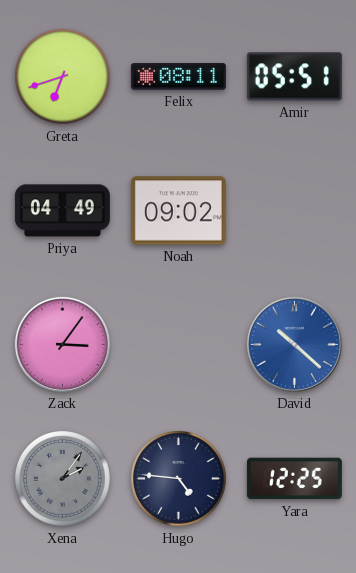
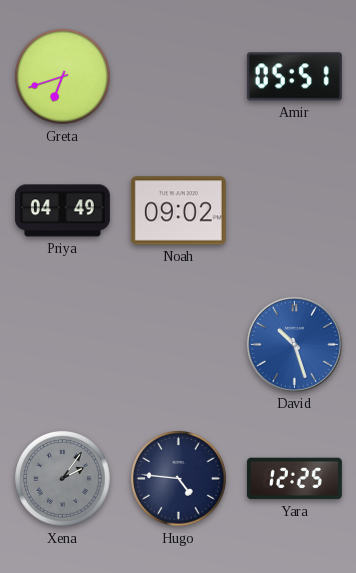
Felix: 08:11 -> none (178, 77)
Zack: 3:06 -> none (62, 344)
David: 10:22 -> 10:27 (294, 344)
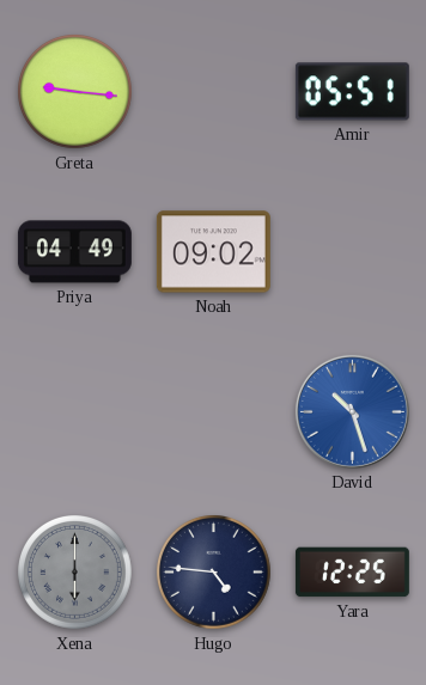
Greta: 6:42 -> 9:16 (75, 92)
Xena: 2:06 -> 6:00 (75, 573)
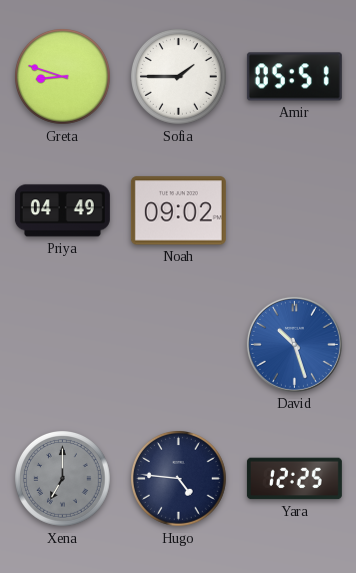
Greta: 9:16 -> 8:48 (63, 77)
Sofia: none -> 1:45 (179, 77)
Xena: 6:00 -> 7:00 (63, 479)
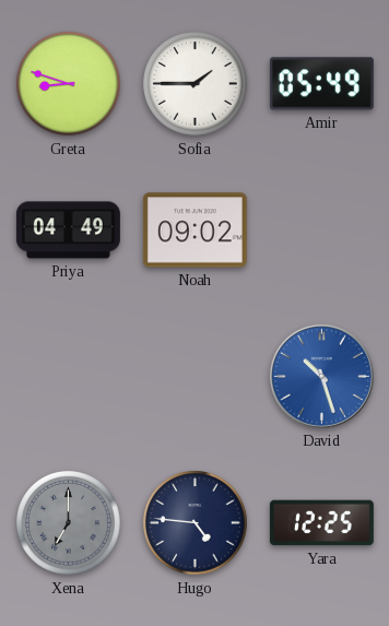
Amir: 05:51 -> 05:49 (321, 84)
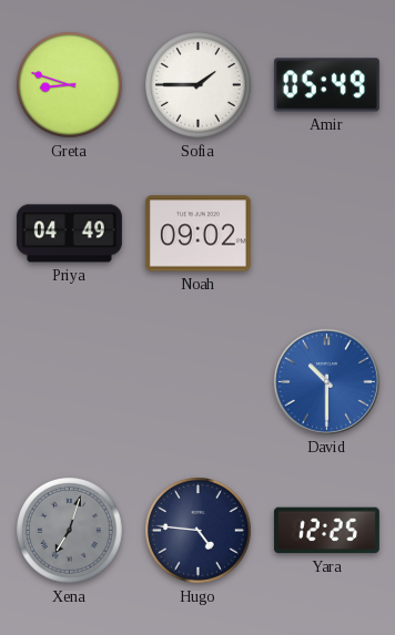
David: 10:27 -> 10:30 (326, 381)
Xena: 7:00 -> 7:03 (70, 531)
